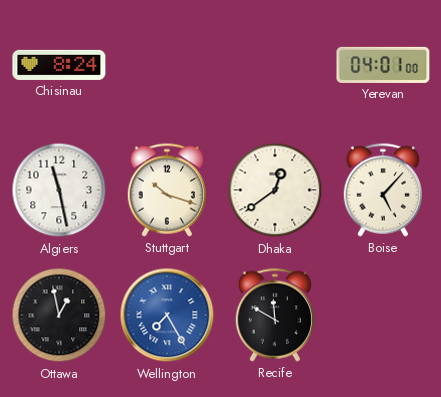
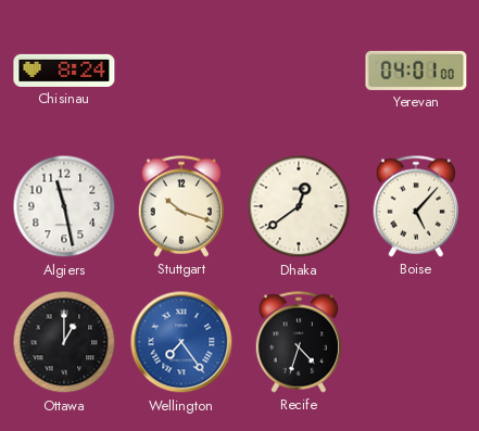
Ottawa: 12:58 -> 1:00 (64, 342)
Wellington: 7:25 -> 7:24 (181, 342)
Recife: 11:50 -> 4:33 (298, 342)
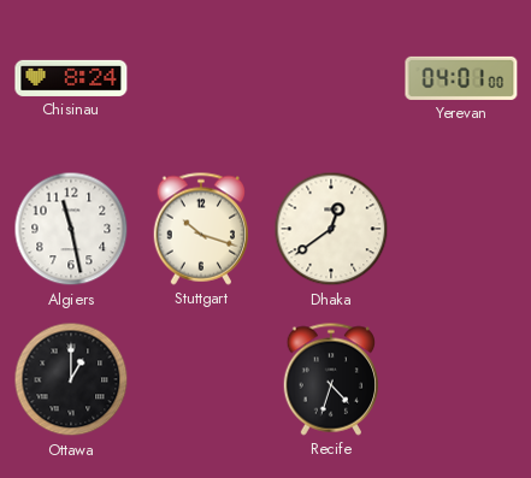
Boise: 5:07 -> none (415, 206)
Wellington: 7:24 -> none (181, 342)
